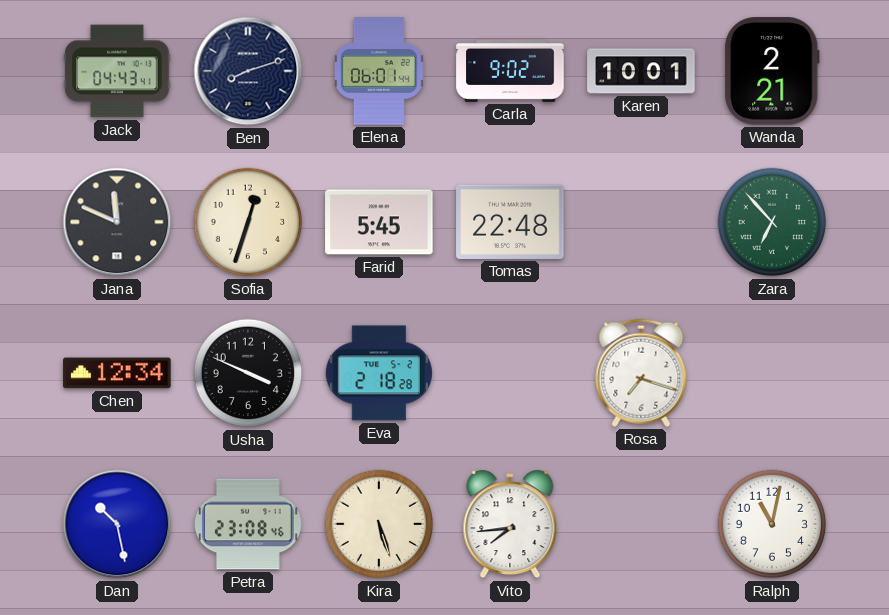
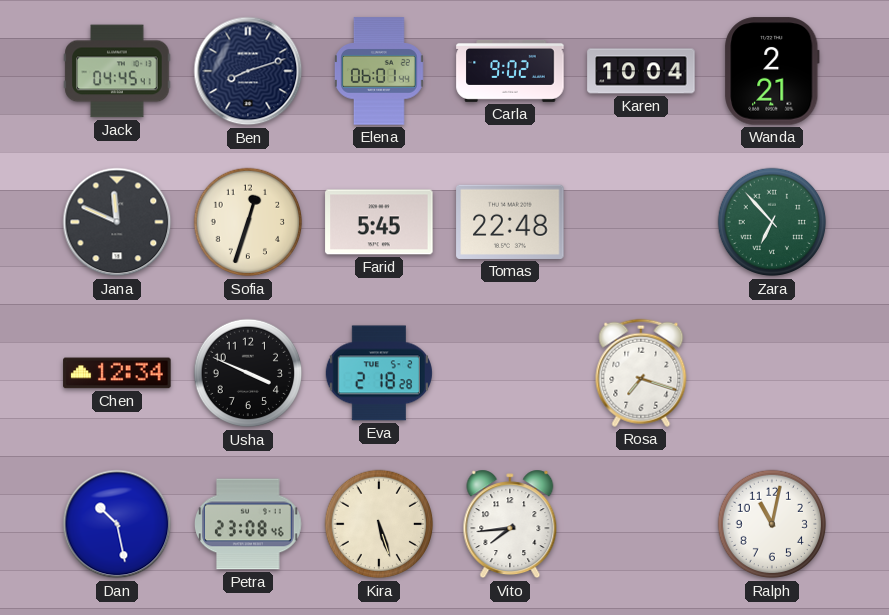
Jack: 04:43 -> 04:45 (117, 71)
Karen: 10:01 -> 10:04 (641, 71)
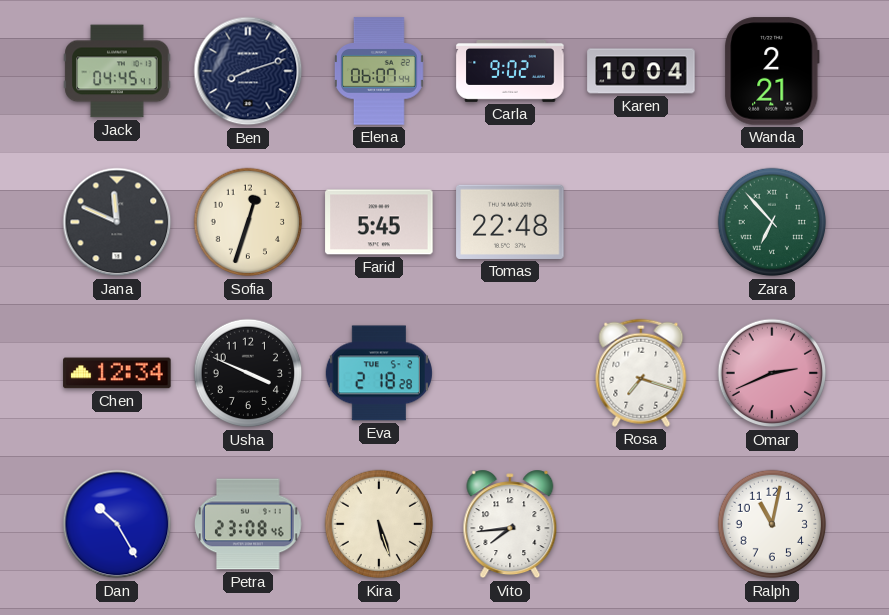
Elena: 06:01 -> 06:07 (379, 71)
Omar: none -> 2:41 (772, 373)
Dan: 10:28 -> 10:25 (117, 524)
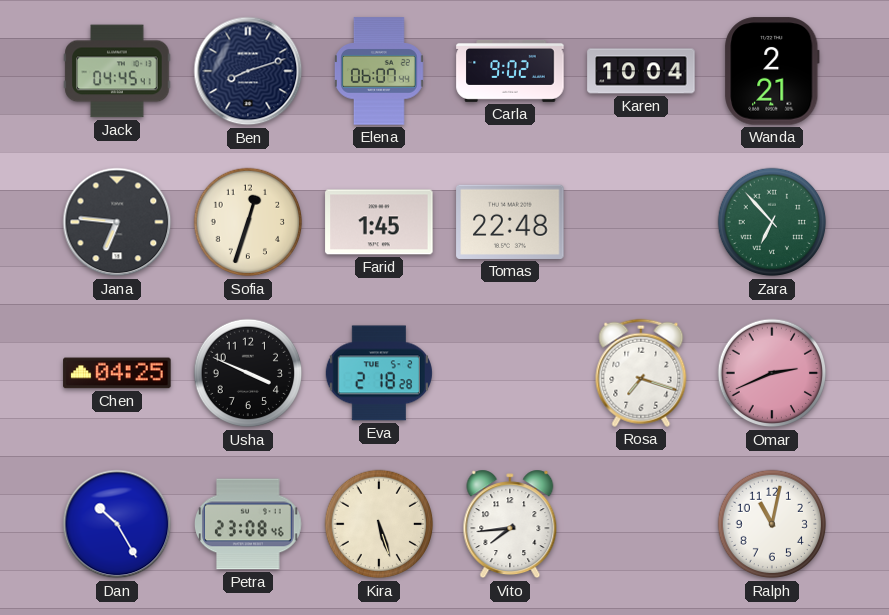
Jana: 11:49 -> 6:46 (117, 222)
Farid: 5:45 -> 1:45 (379, 222)
Chen: 12:34 -> 04:25 (117, 373)
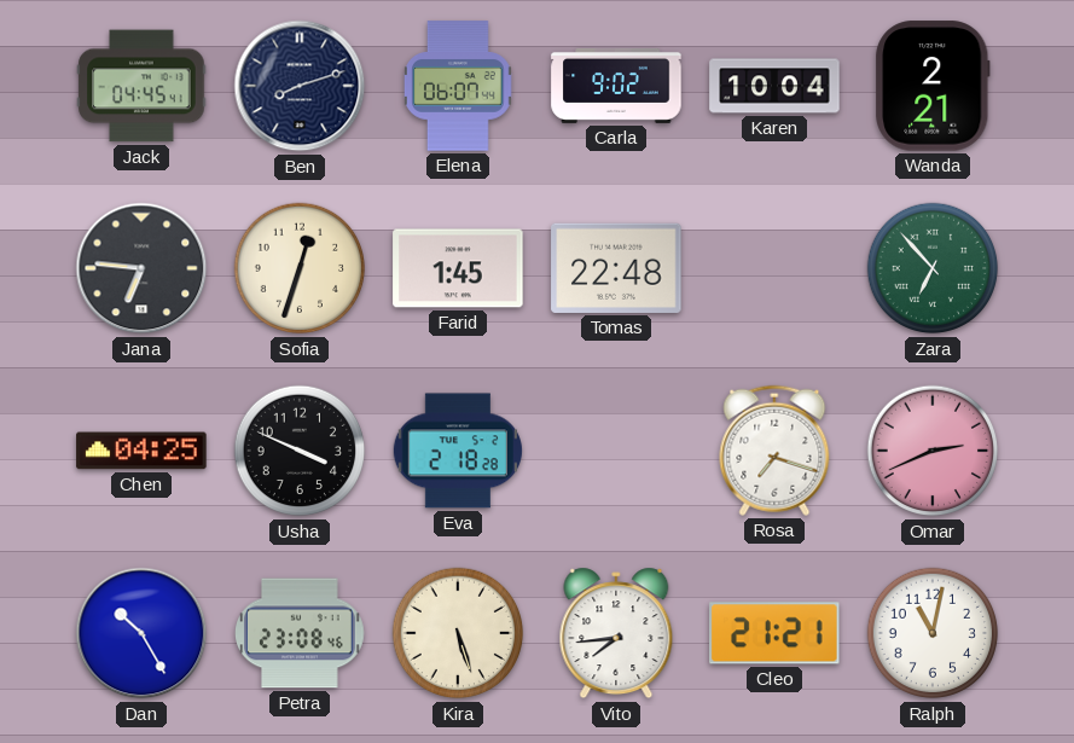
Cleo: none -> 21:21 (774, 633)
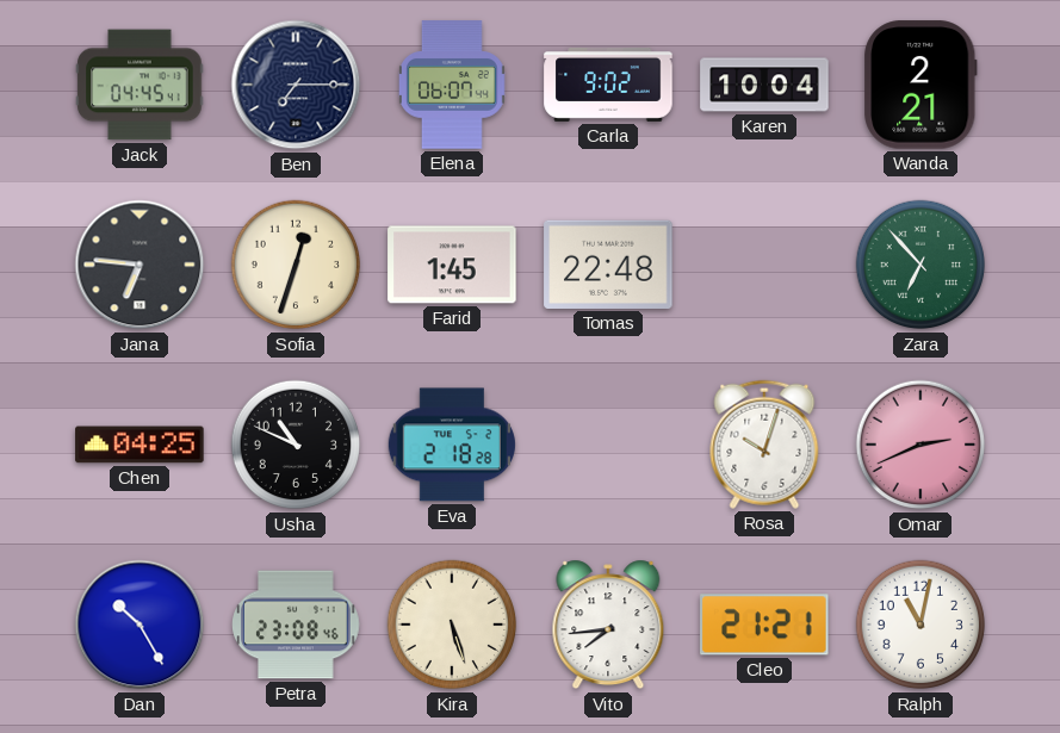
Ben: 8:12 -> 7:15 (296, 85)
Usha: 3:49 -> 10:49 (296, 445)
Rosa: 7:18 -> 10:03 (764, 445)
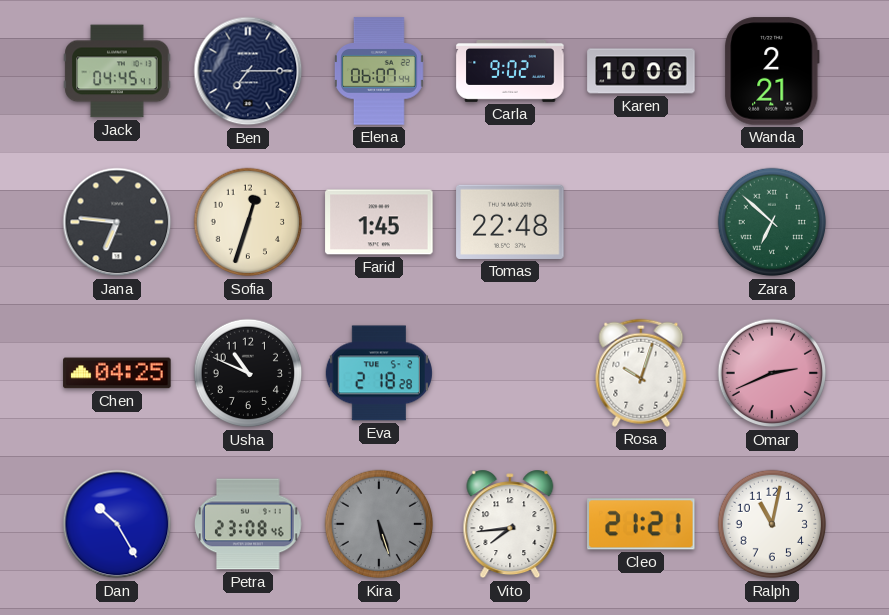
Karen: 10:04 -> 10:06 (641, 71)
Zara: 6:53 -> 6:52 (772, 222)
Kira dial: cream -> grey (379, 524)
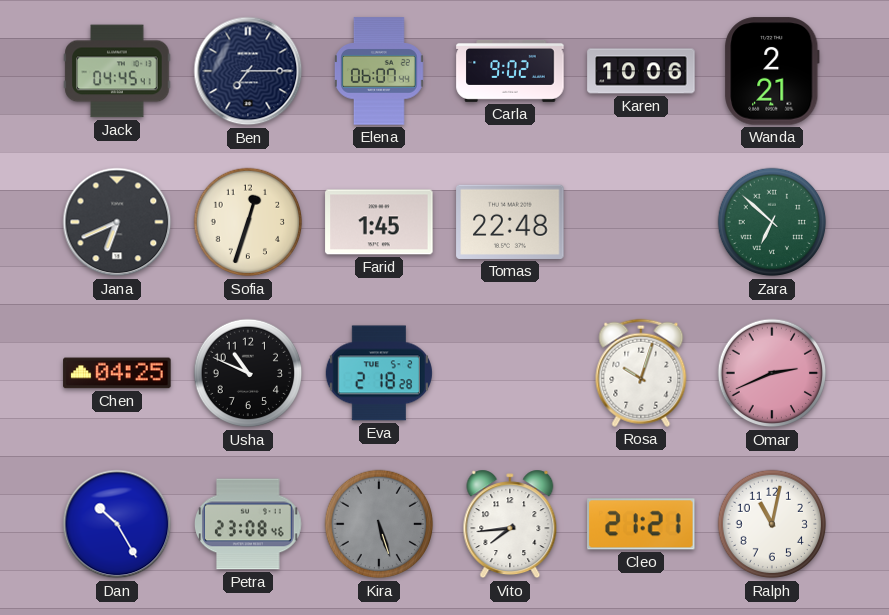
Jana: 6:46 -> 6:41 (117, 222)
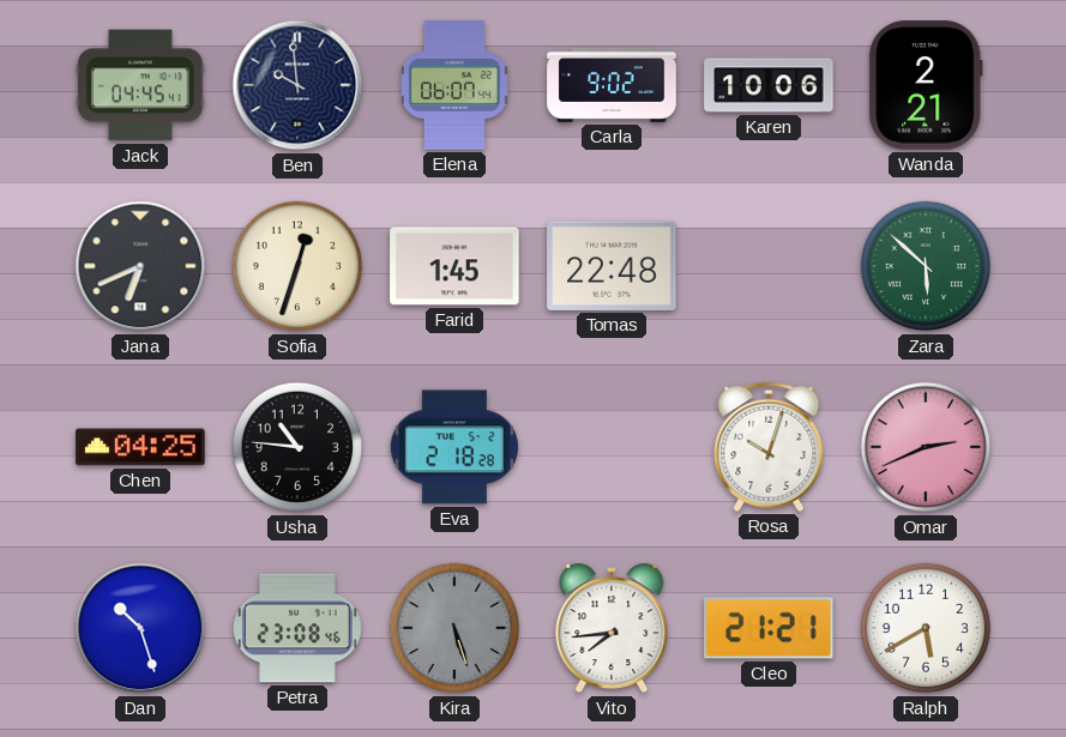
Ben: 7:15 -> 9:59 (297, 85)
Zara: 6:52 -> 5:52 (926, 266)
Usha: 10:49 -> 10:46 (297, 447)
Dan: 10:25 -> 10:27 (140, 628)
Ralph: 11:02 -> 5:40 (926, 628)
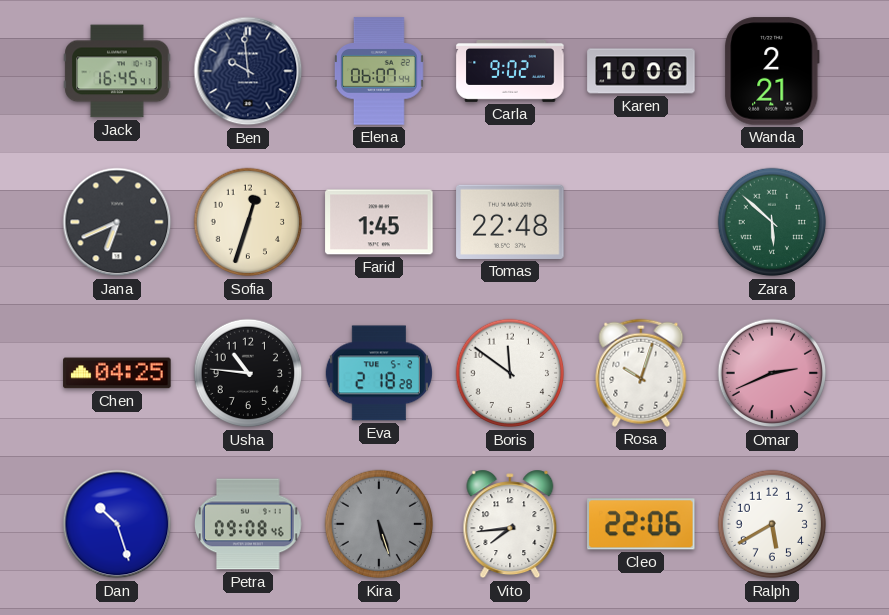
Jack: 04:45 -> 16:45 (117, 71)
Boris: none -> 11:51 (510, 373)
Petra: 23:08 -> 09:08 (249, 524)
Cleo: 21:21 -> 22:06 (641, 524)
